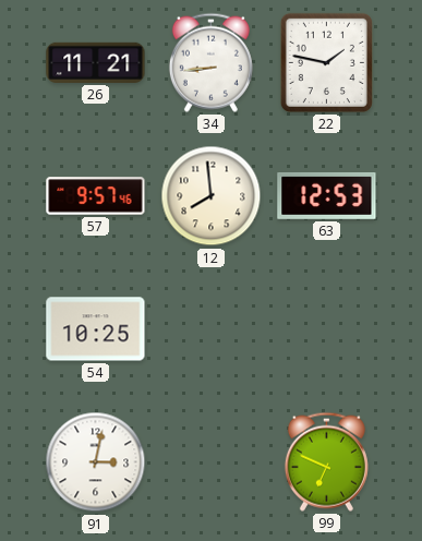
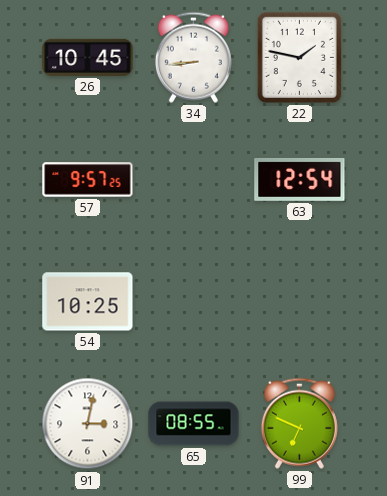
26: 11:21 -> 10:45 (88, 57)
57: 9:57:46 -> 9:57:25 (88, 180)
12: 7:59 -> none (212, 196)
63: 12:53 -> 12:54 (300, 179)
65: none -> 08:55 (194, 424)
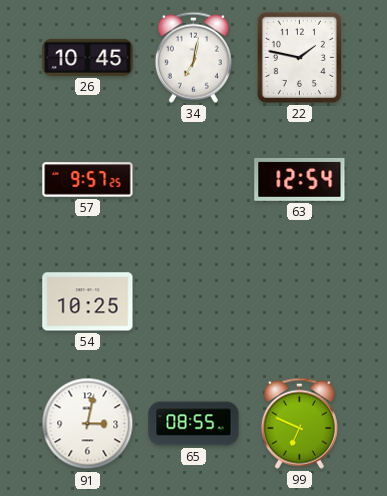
34: 8:44 -> 7:02 (193, 57)
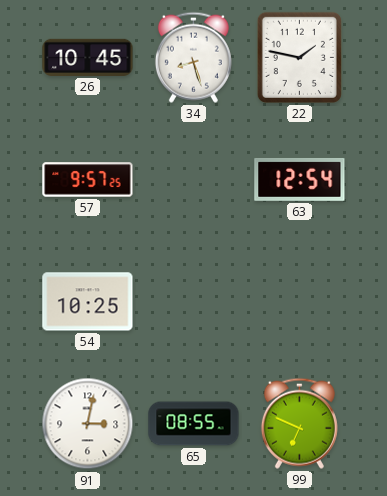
34: 7:02 -> 8:27 (193, 57)
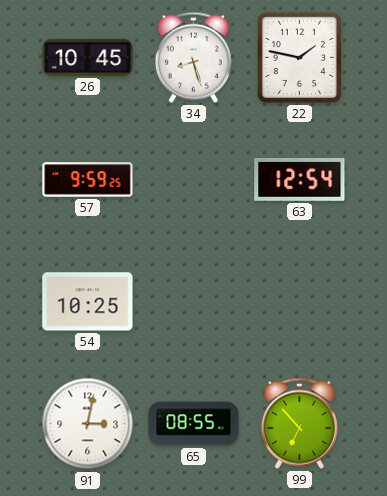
57: 9:57 -> 9:59 (88, 180)
99: 6:49 -> 6:53 (299, 423)
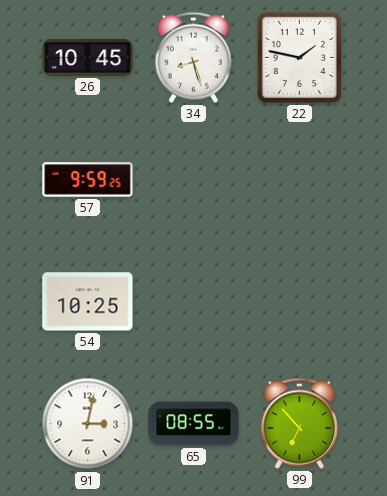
63: 12:54 -> none (300, 179)
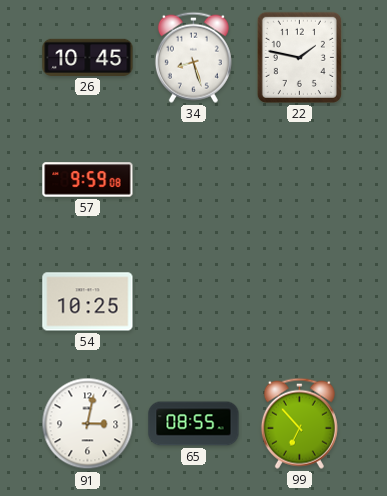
57: 9:59:25 -> 9:59:08 (88, 180)
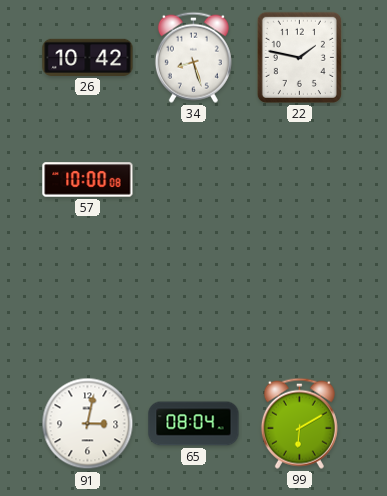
26: 10:45 -> 10:42 (88, 57)
57: 9:59 -> 10:00 (88, 180)
54: 10:25 -> none (88, 302)
65: 08:55 -> 08:04 (194, 424)
99: 6:53 -> 6:10 (299, 423)
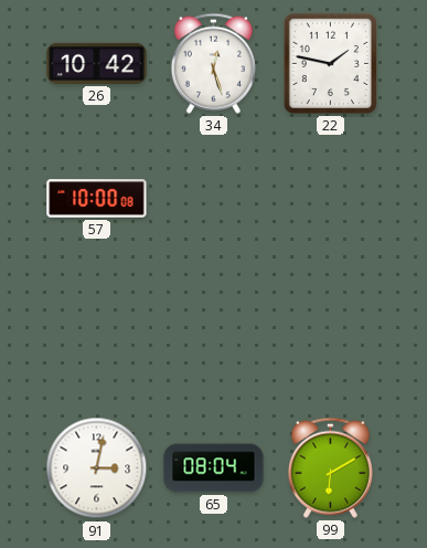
34: 8:27 -> 12:27 (213, 63)
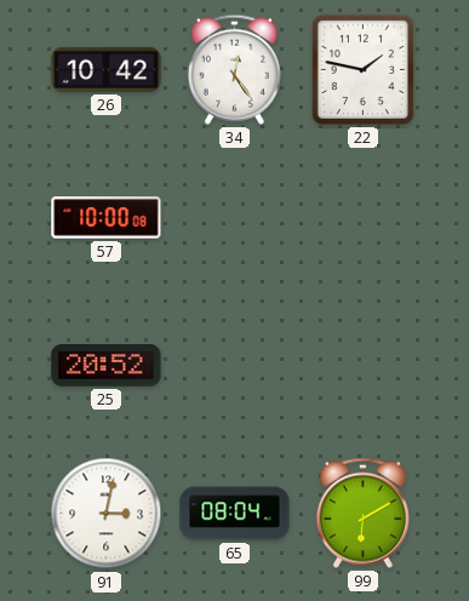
34: 12:27 -> 12:24 (234, 69)
25: none -> 20:52 (107, 366)
